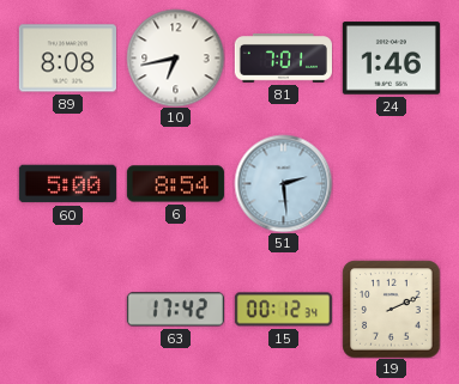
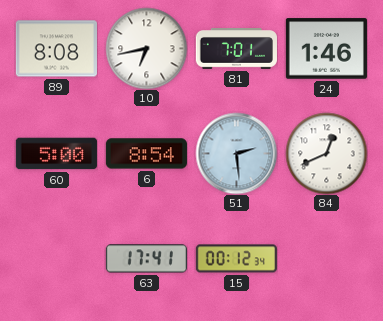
84: none -> 12:41 (326, 153)
63: 17:42 -> 17:41 (146, 259)
19: 2:11 -> none (391, 309)
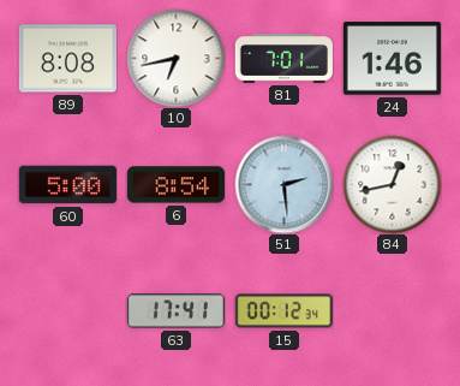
84: 12:41 -> 12:43 (392, 184)
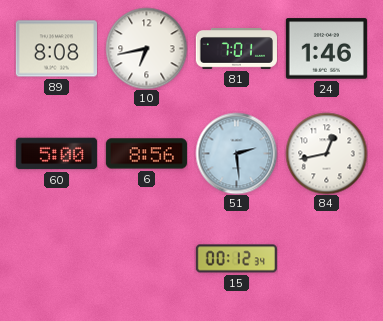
6: 8:54 -> 8:56 (146, 154)
63: 17:41 -> none (175, 311)
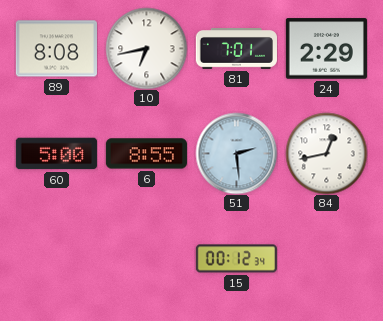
24: 1:46 -> 2:29 (326, 49)
6: 8:56 -> 8:55 (146, 154)
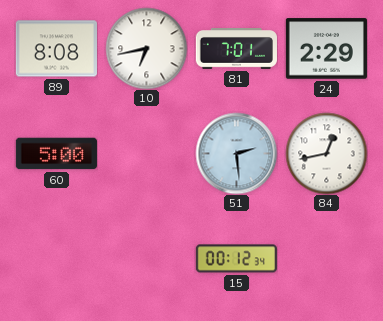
6: 8:55 -> none (146, 154)
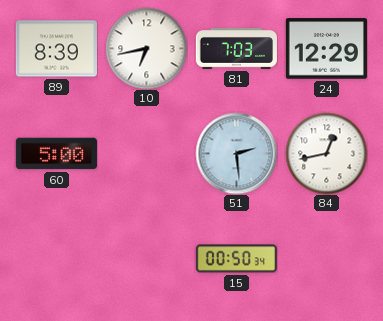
89: 8:08 -> 8:39 (56, 49)
81: 7:01 -> 7:03 (236, 49)
24: 2:29 -> 12:29 (326, 49)
15: 00:12 -> 00:50 (236, 259)
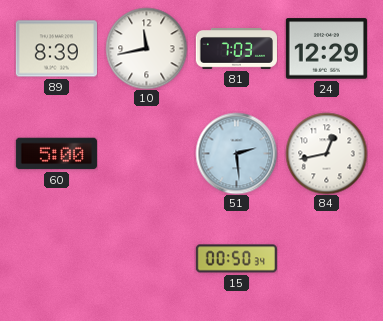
10: 6:43 -> 11:43 (146, 48)
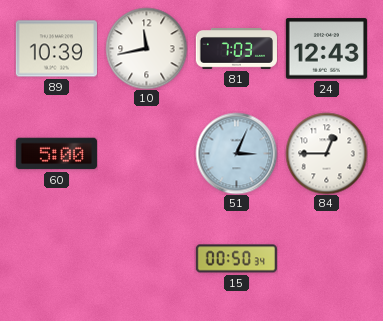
89: 8:39 -> 10:39 (56, 49)
24: 12:29 -> 12:43 (326, 49)
51: 2:29 -> 3:04 (236, 153)
84: 12:43 -> 12:45 (326, 153)
